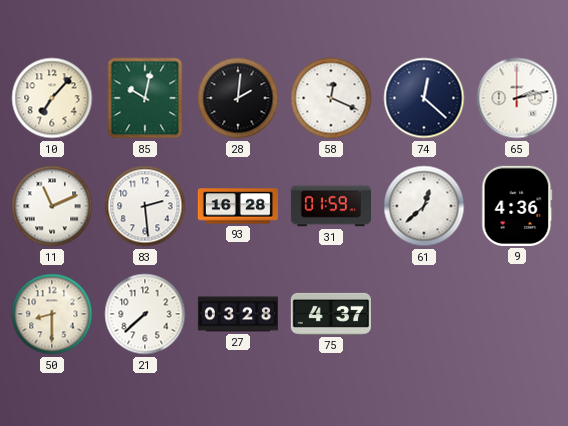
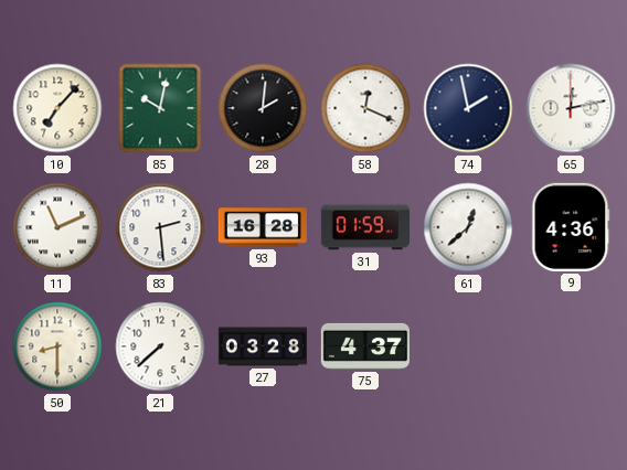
74: 12:22 -> 1:58 (468, 108)
65: 2:13 -> 12:13 (571, 108)
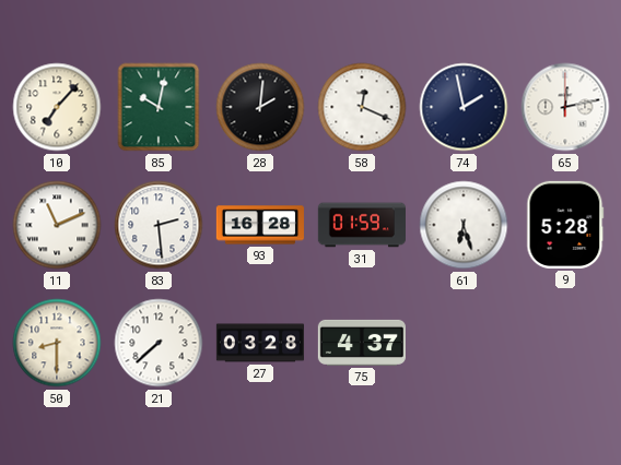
61: 12:38 -> 6:27 (464, 225)
9: 4:36 -> 5:28 (565, 225)
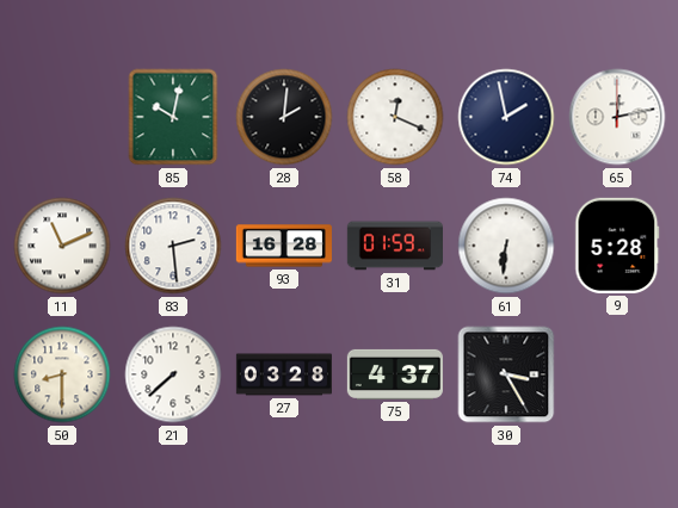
10: 7:07 -> none (57, 107)
61: 6:27 -> 6:31 (506, 246)
30: none -> 3:25 (506, 374)
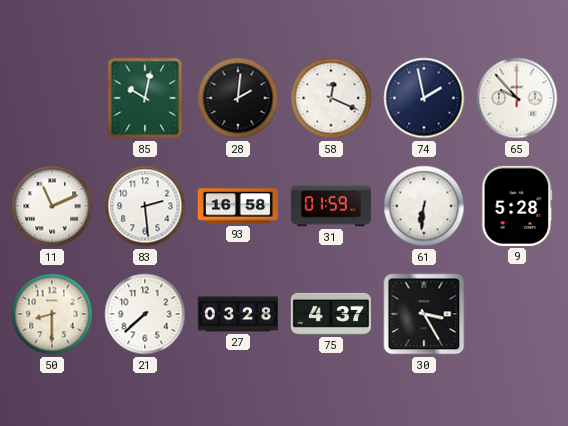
65: 12:13 -> 9:53 (517, 98)
93: 16:28 -> 16:58 (238, 206)
